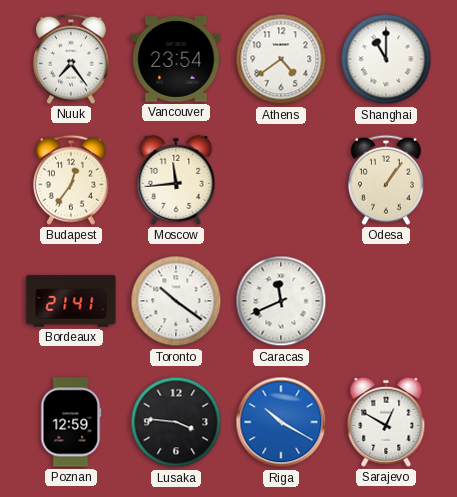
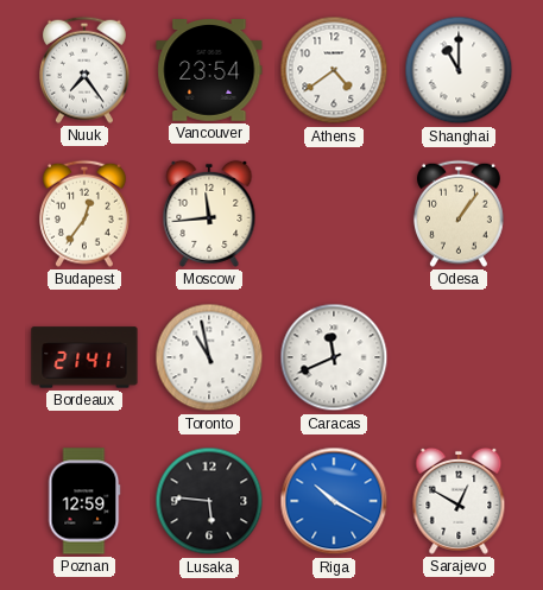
Toronto: 10:21 -> 10:58 (209, 357)
Lusaka: 3:46 -> 5:46 (209, 501)
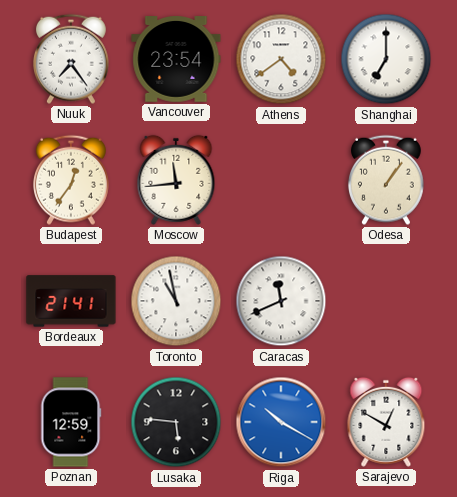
Shanghai: 11:00 -> 7:00 (386, 59)
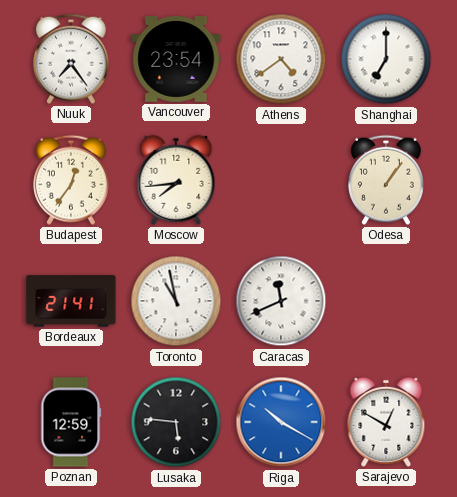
Moscow: 11:44 -> 7:44 (176, 180)
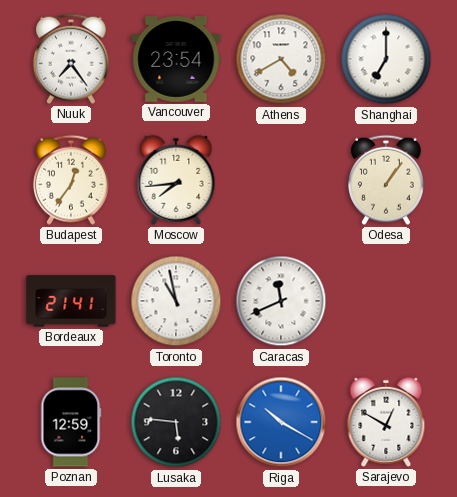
Athens: 4:39 -> 4:40 (281, 59)
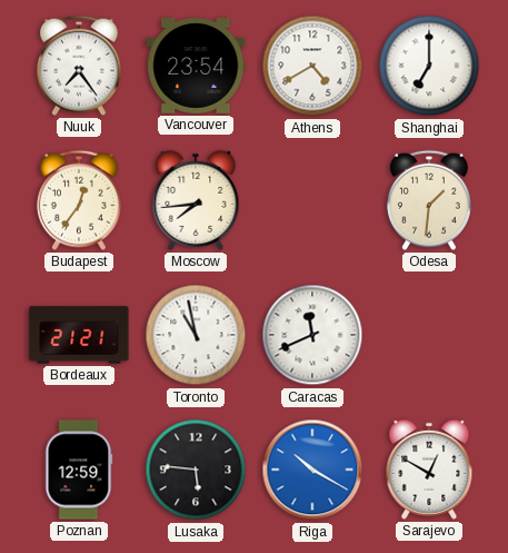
Odesa: 1:06 -> 1:31 (429, 200)
Bordeaux: 21:41 -> 21:21 (79, 335)
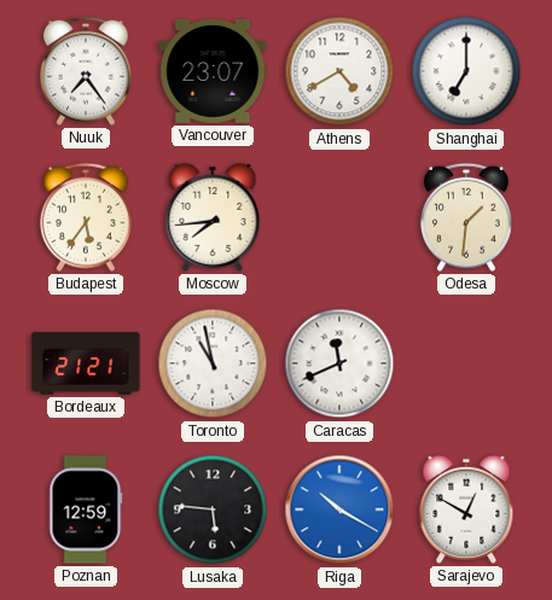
Vancouver: 23:54 -> 23:07 (213, 72)
Budapest: 12:36 -> 5:36 (86, 217)
